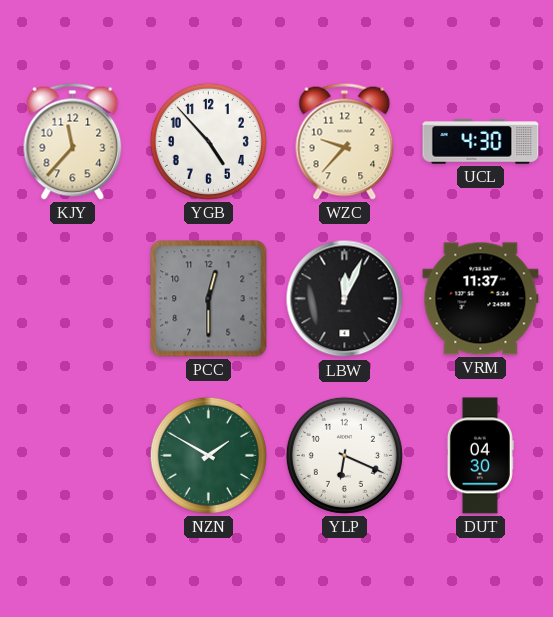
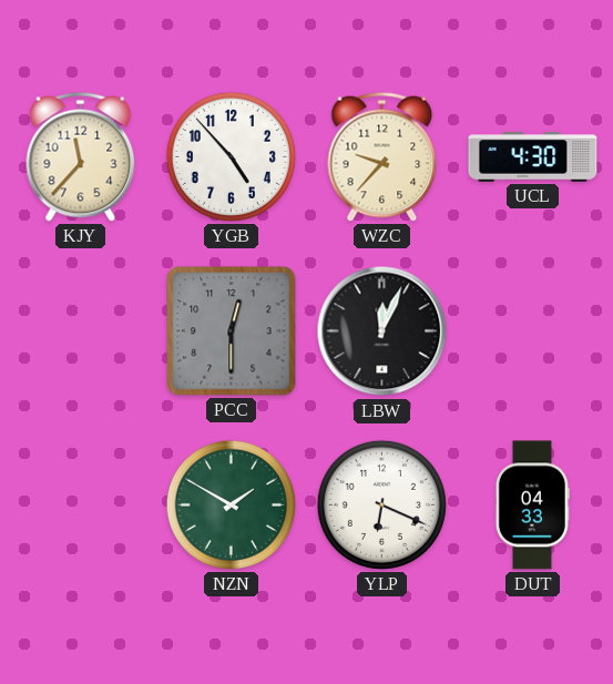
VRM: 11:37 -> none (481, 299)
DUT: 04:30 -> 04:33 (532, 506)
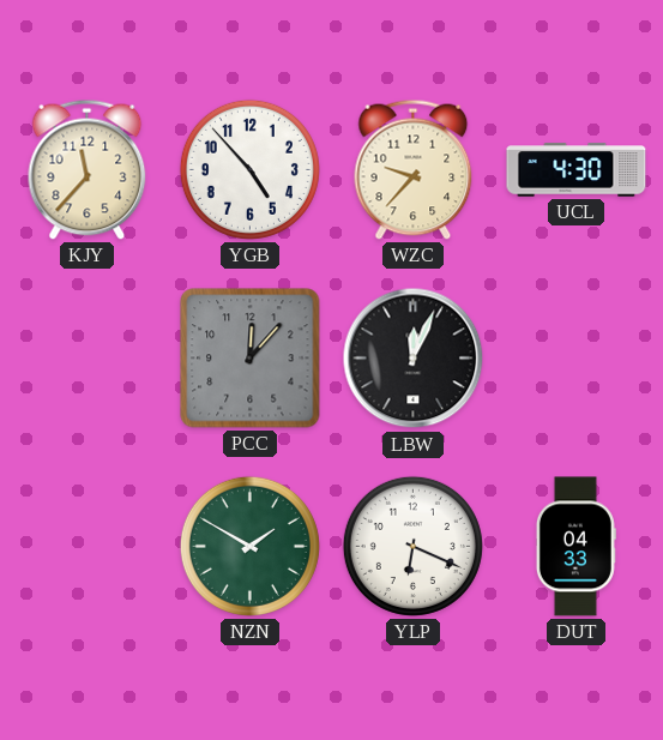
PCC: 12:30 -> 12:07 (251, 359)
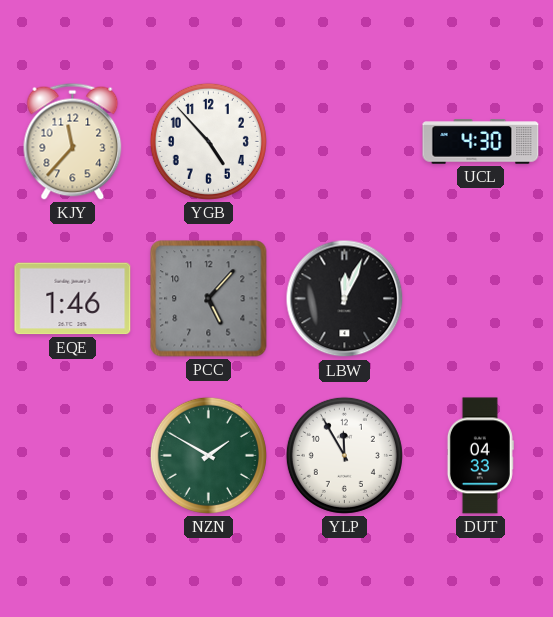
WZC: 9:37 -> none (414, 169)
EQE: none -> 1:46 (73, 299)
PCC: 12:07 -> 5:07 (209, 299)
YLP: 6:19 -> 11:55 (344, 455)
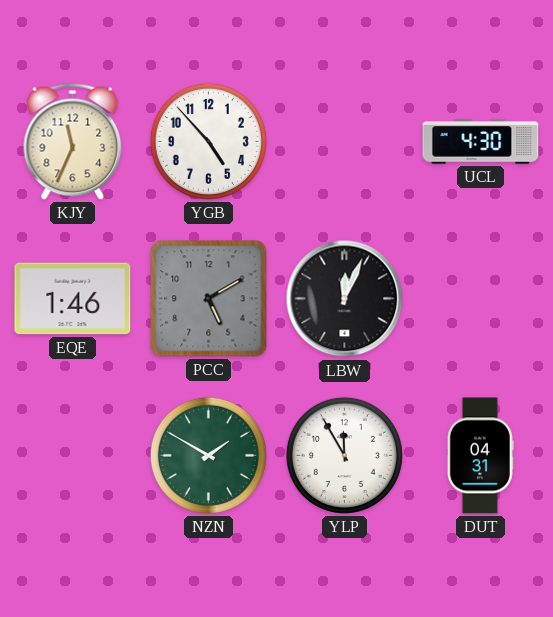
KJY: 11:37 -> 11:34 (73, 141)
PCC: 5:07 -> 5:10 (209, 299)
DUT: 04:33 -> 04:31 (480, 456)
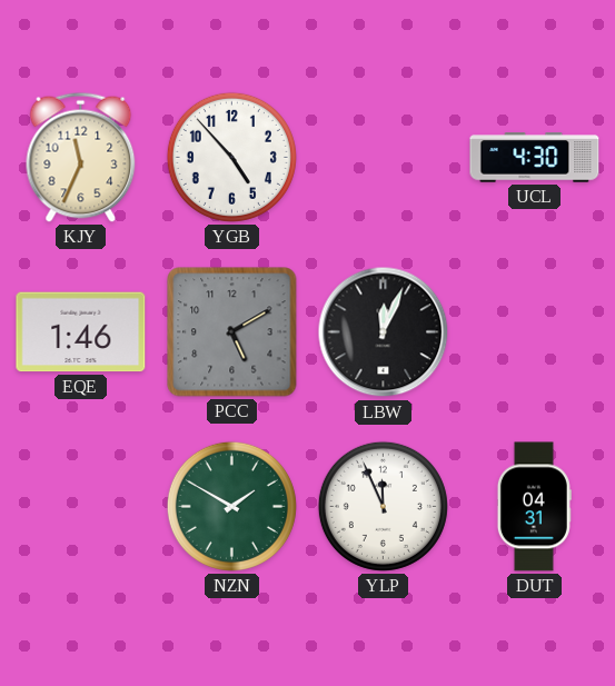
YLP: 11:55 -> 11:56 (383, 506)
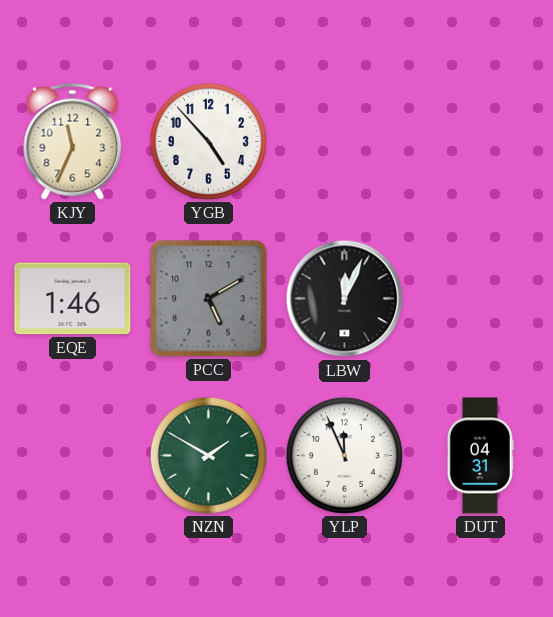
UCL: 4:30 -> none (535, 158)
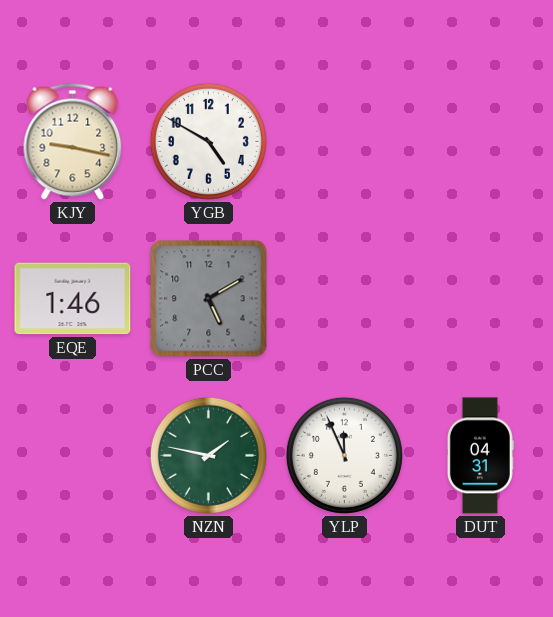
KJY: 11:34 -> 9:17 (73, 141)
YGB: 4:53 -> 4:50 (208, 141)
LBW: 12:04 -> none (345, 299)
NZN: 1:50 -> 1:47 (208, 455)
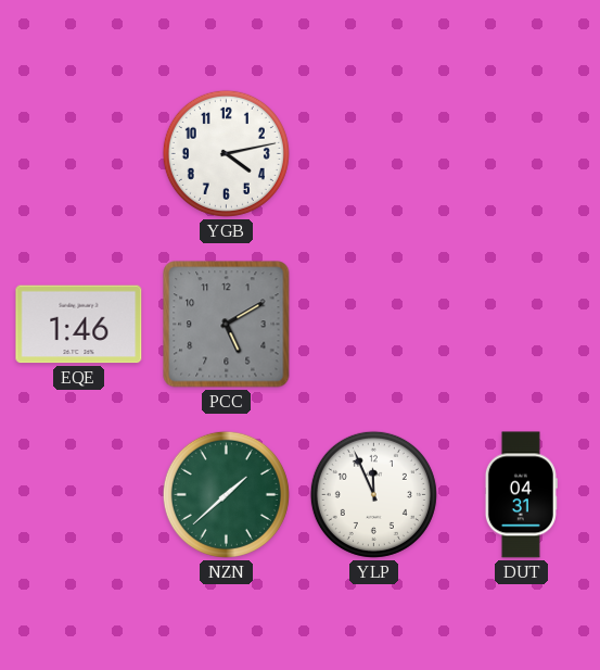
KJY: 9:17 -> none (73, 141)
YGB: 4:50 -> 4:13 (226, 153)
NZN: 1:47 -> 1:38 (226, 494)
